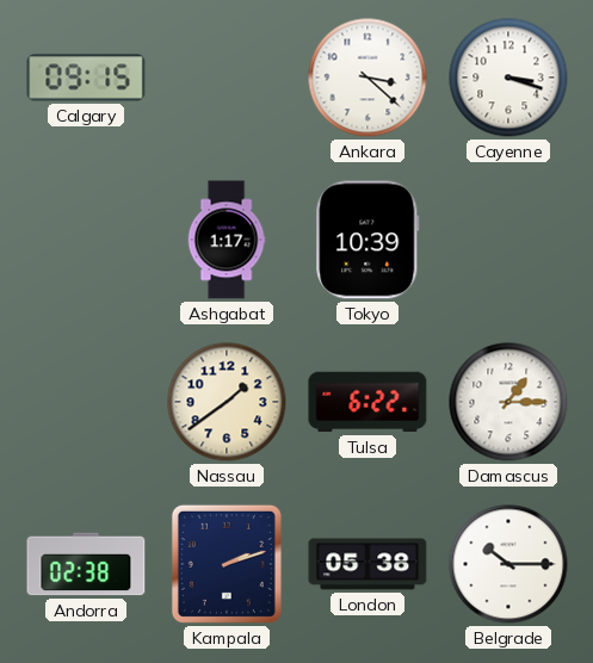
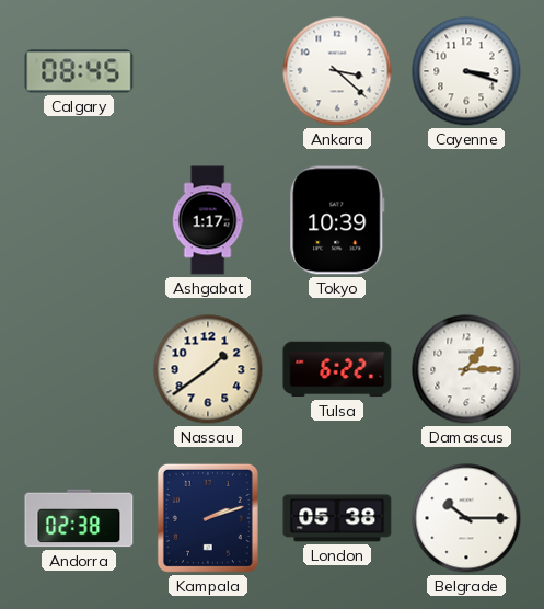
Calgary: 09:15 -> 08:45 (79, 71)
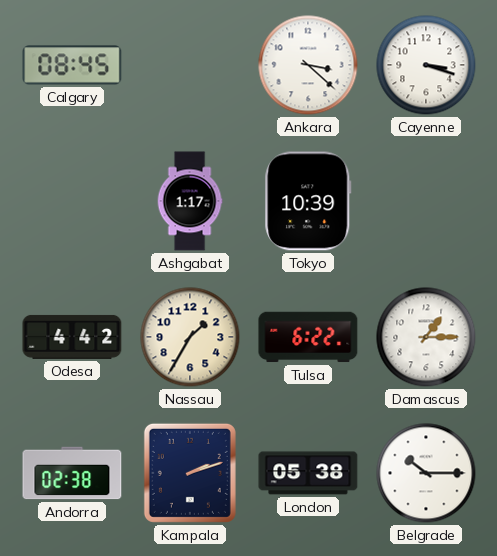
Odesa: none -> 4:42 (72, 337)
Nassau: 1:39 -> 1:35 (190, 337)
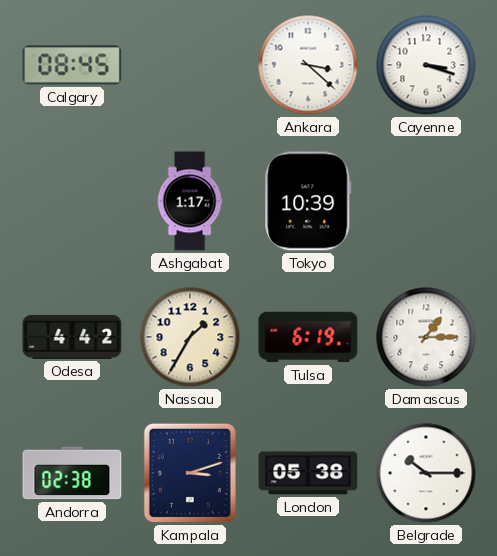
Tulsa: 6:22 -> 6:19 (308, 337)
Kampala: 2:12 -> 3:12 (190, 473)
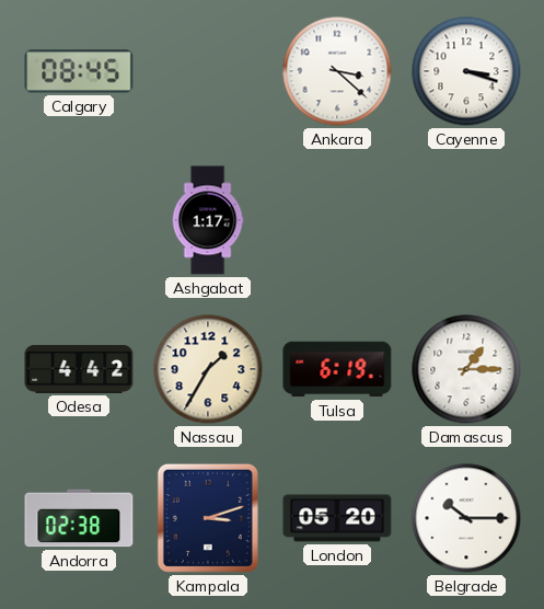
Tokyo: 10:39 -> none (308, 201)
London: 05:38 -> 05:20 (337, 518)
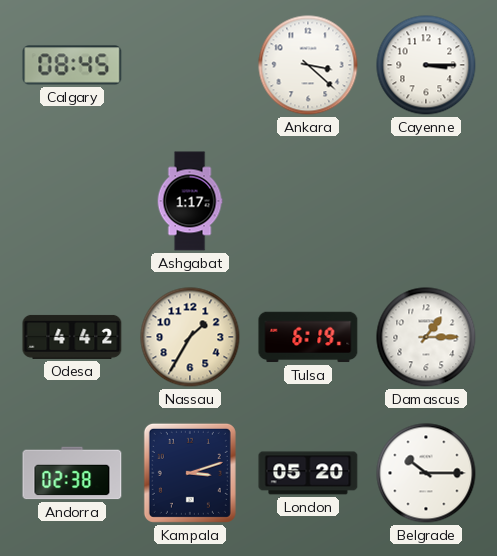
Cayenne: 3:18 -> 3:15 (426, 65)
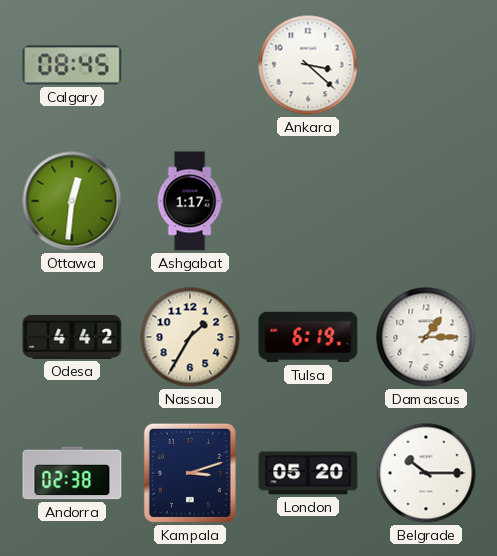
Cayenne: 3:15 -> none (426, 65)
Ottawa: none -> 12:31 (72, 201)
